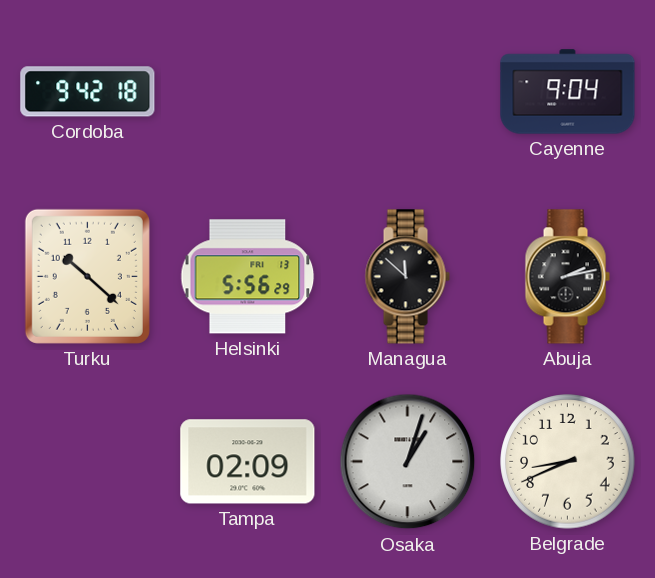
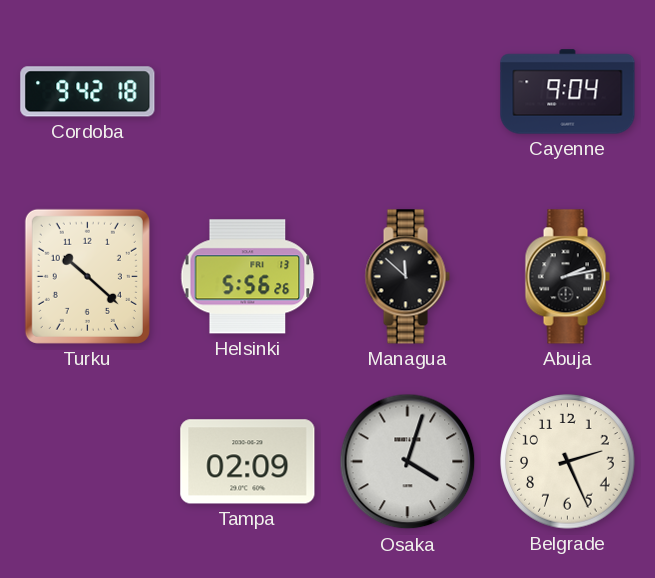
Helsinki: 5:56:29 -> 5:56:26 (248, 277)
Osaka: 1:03 -> 4:03 (408, 462)
Belgrade: 8:41 -> 2:26 (568, 462)
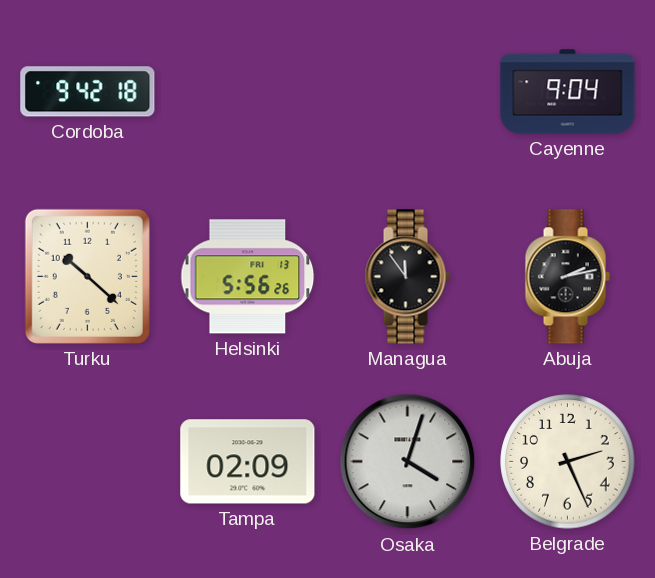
Managua: 11:52 -> 11:54 (407, 277)
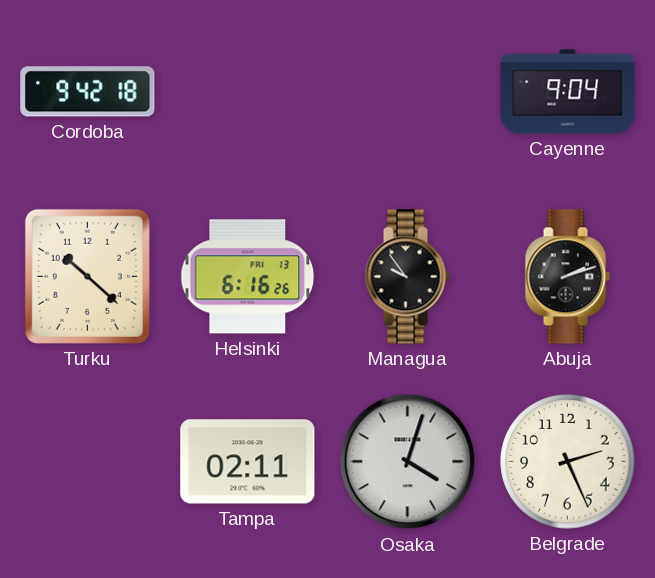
Helsinki: 5:56 -> 6:16 (248, 277)
Managua: 11:54 -> 9:54 (407, 277)
Abuja: 2:13 -> 2:12 (567, 277)
Tampa: 02:09 -> 02:11 (248, 462)
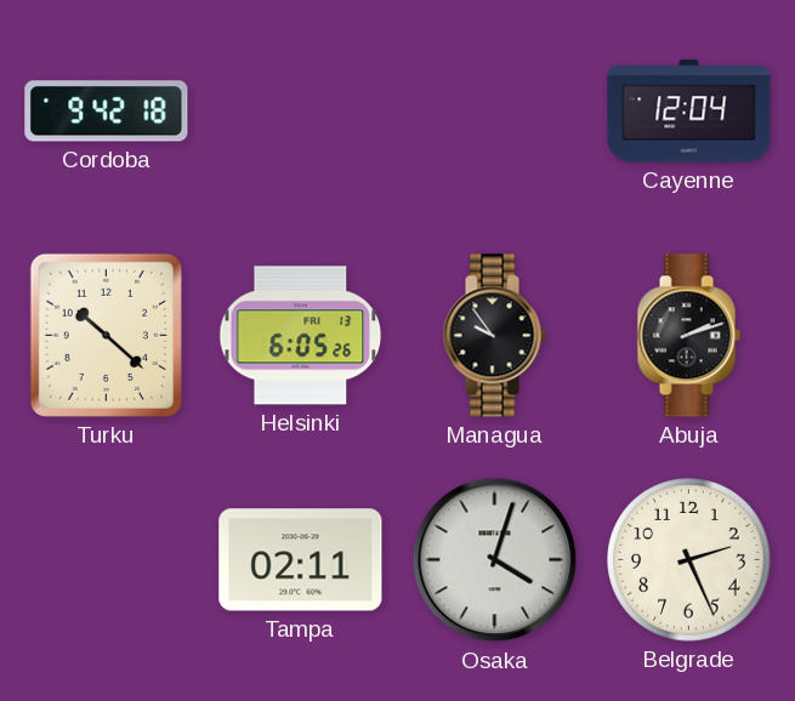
Cayenne: 9:04 -> 12:04 (689, 112)
Helsinki: 6:16 -> 6:05 (301, 336)
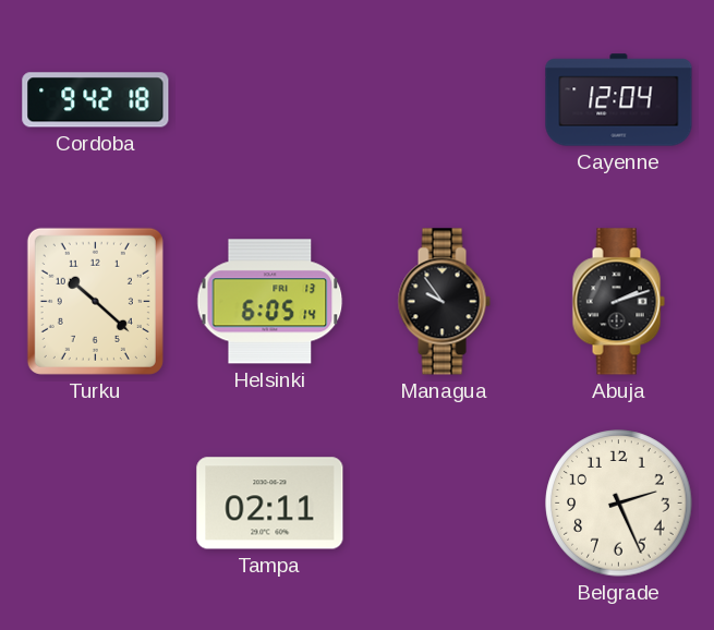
Helsinki: 6:05:26 -> 6:05:14 (270, 302)
Osaka: 4:03 -> none (495, 560)
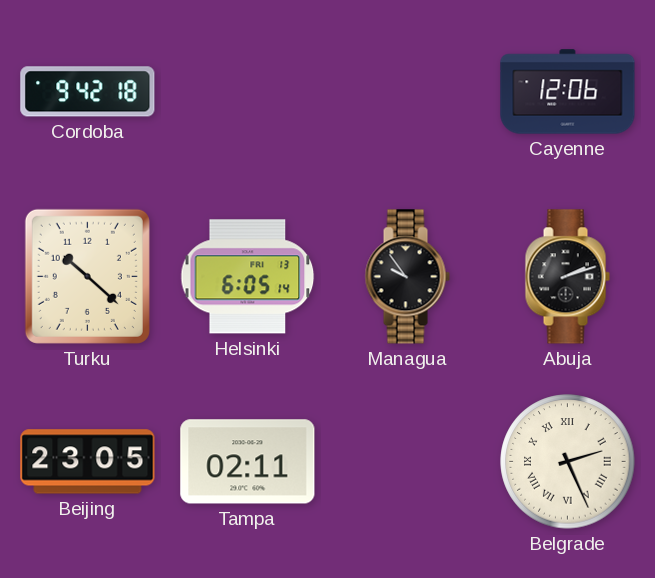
Cayenne: 12:04 -> 12:06 (568, 92)
Beijing: none -> 23:05 (88, 462)
Belgrade numerals: Arabic -> Roman (568, 462)
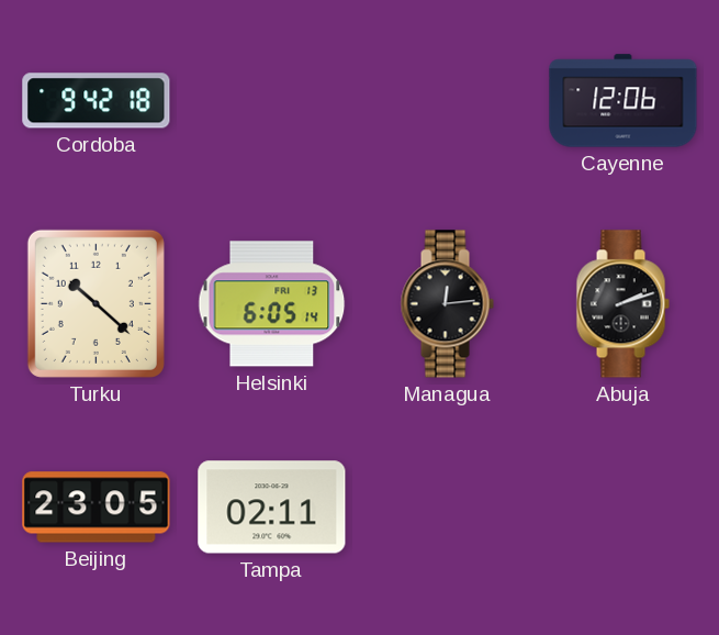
Managua: 9:54 -> 12:14 (447, 304)
Belgrade: 2:26 -> none (568, 462)
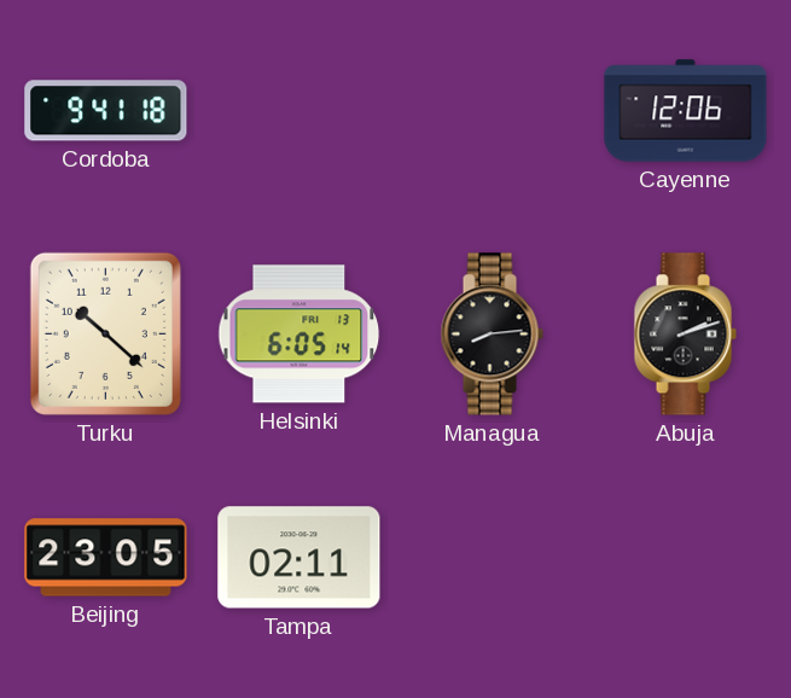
Cordoba: 9:42 -> 9:41 (106, 111)
Managua: 12:14 -> 8:14 (492, 335)
